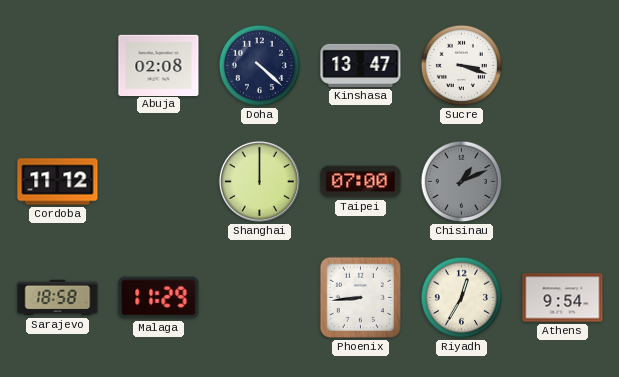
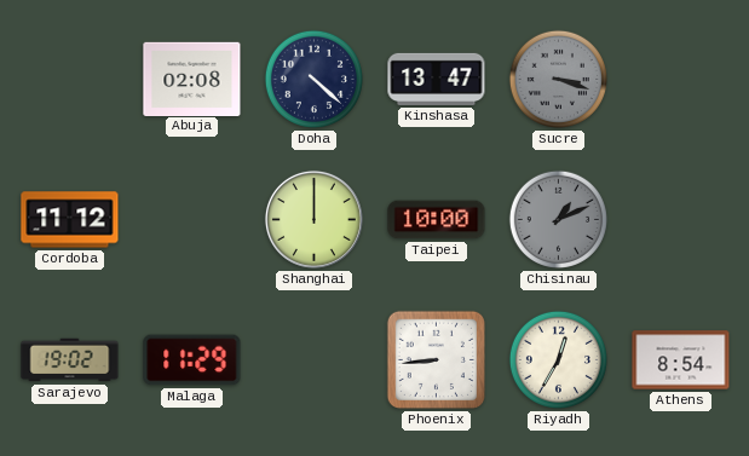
Sucre dial: white -> grey (558, 79)
Taipei: 07:00 -> 10:00 (437, 220)
Sarajevo: 18:58 -> 19:02 (70, 360)
Athens: 9:54 -> 8:54 (681, 360)
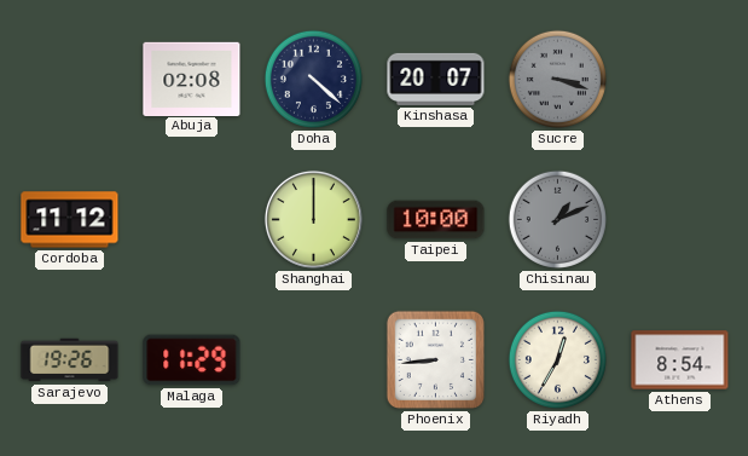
Kinshasa: 13:47 -> 20:07 (436, 79)
Sarajevo: 19:02 -> 19:26 (70, 360)
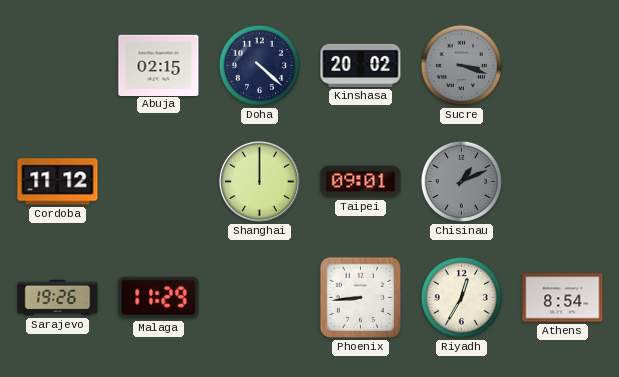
Abuja: 02:08 -> 02:15 (159, 65)
Kinshasa: 20:07 -> 20:02 (361, 65)
Taipei: 10:00 -> 09:01 (361, 182)
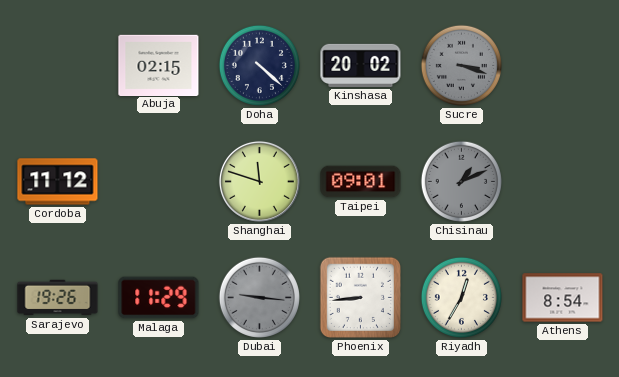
Shanghai: 12:00 -> 11:48 (259, 181)
Dubai: none -> 9:16 (259, 297)
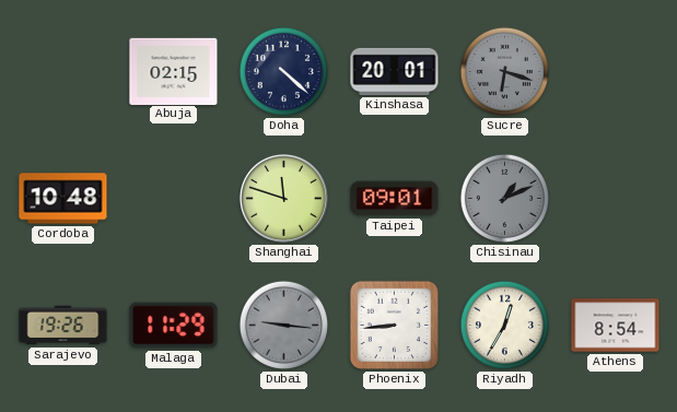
Kinshasa: 20:02 -> 20:01 (395, 71)
Sucre: 3:18 -> 6:18 (504, 71)
Cordoba: 11:12 -> 10:48 (63, 199)
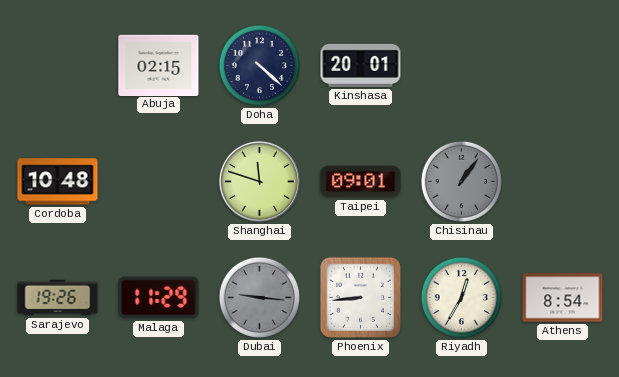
Sucre: 6:18 -> none (504, 71)
Chisinau: 1:11 -> 1:06 (461, 181)
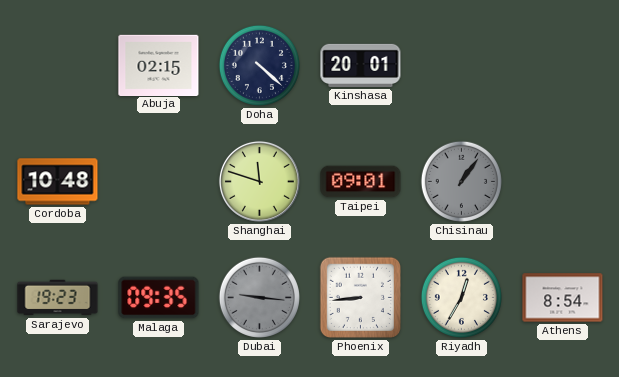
Sarajevo: 19:26 -> 19:23 (58, 298)
Malaga: 11:29 -> 09:35 (159, 298)
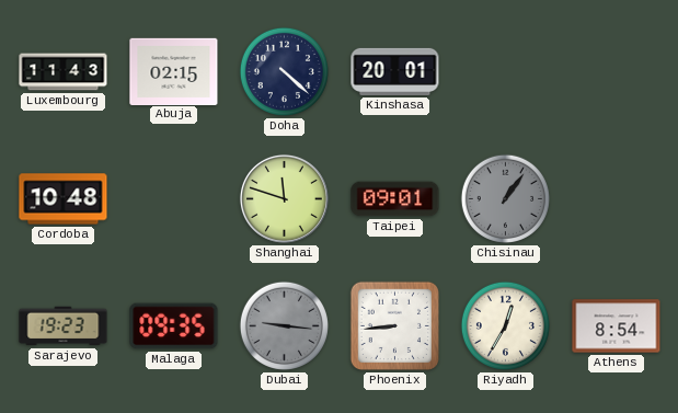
Luxembourg: none -> 11:43 (64, 72)
